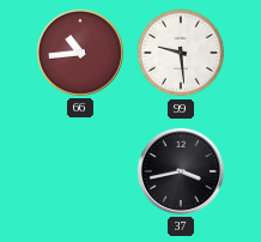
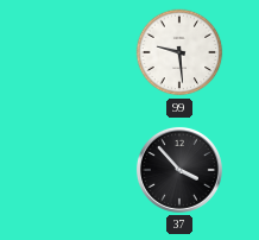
66: 10:44 -> none (80, 53)
37: 3:43 -> 3:53 (179, 170)
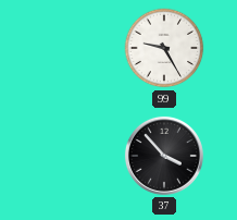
99: 9:29 -> 9:25 (164, 48)
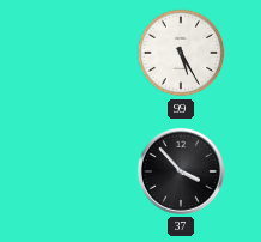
99: 9:25 -> 5:25 (181, 53)
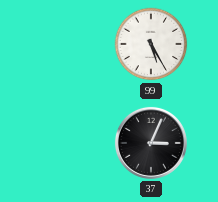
37: 3:53 -> 3:04 (151, 143)
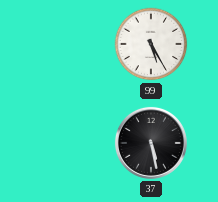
37: 3:04 -> 5:28 (151, 143)
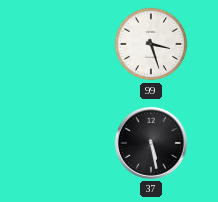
99: 5:25 -> 3:27 (151, 44)
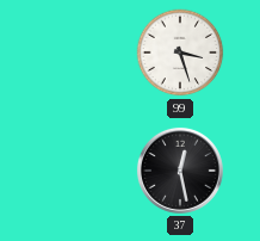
37: 5:28 -> 12:28 (180, 171)
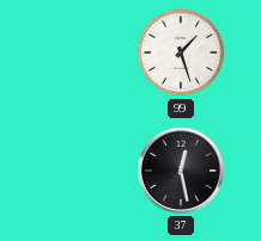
99: 3:27 -> 1:27 (181, 52)
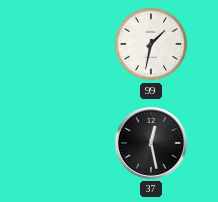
99: 1:27 -> 1:32 (151, 44)
